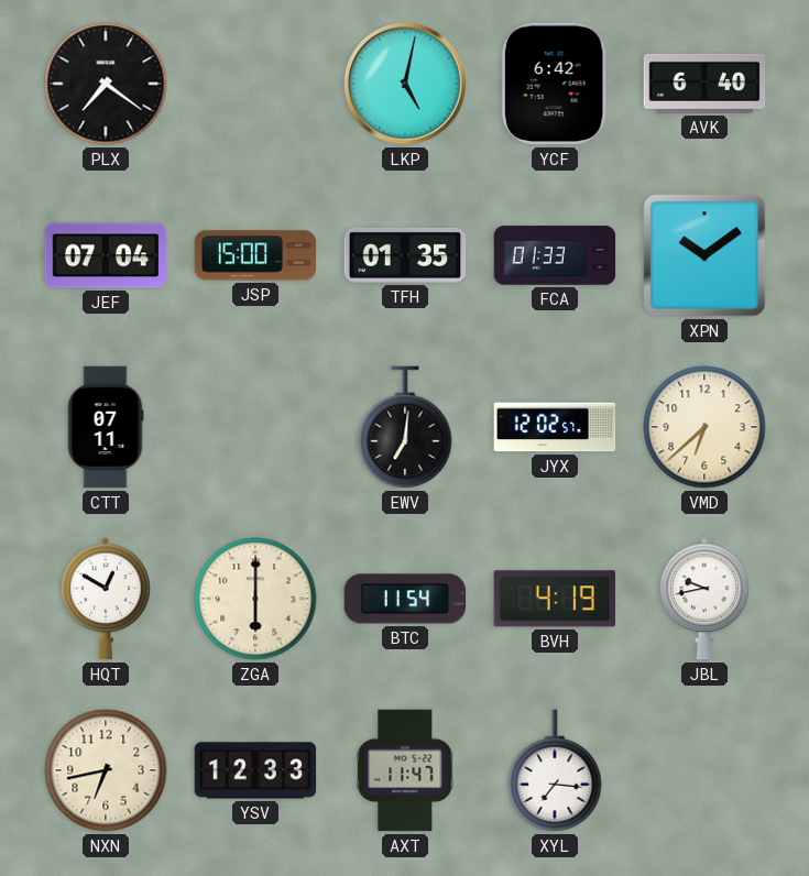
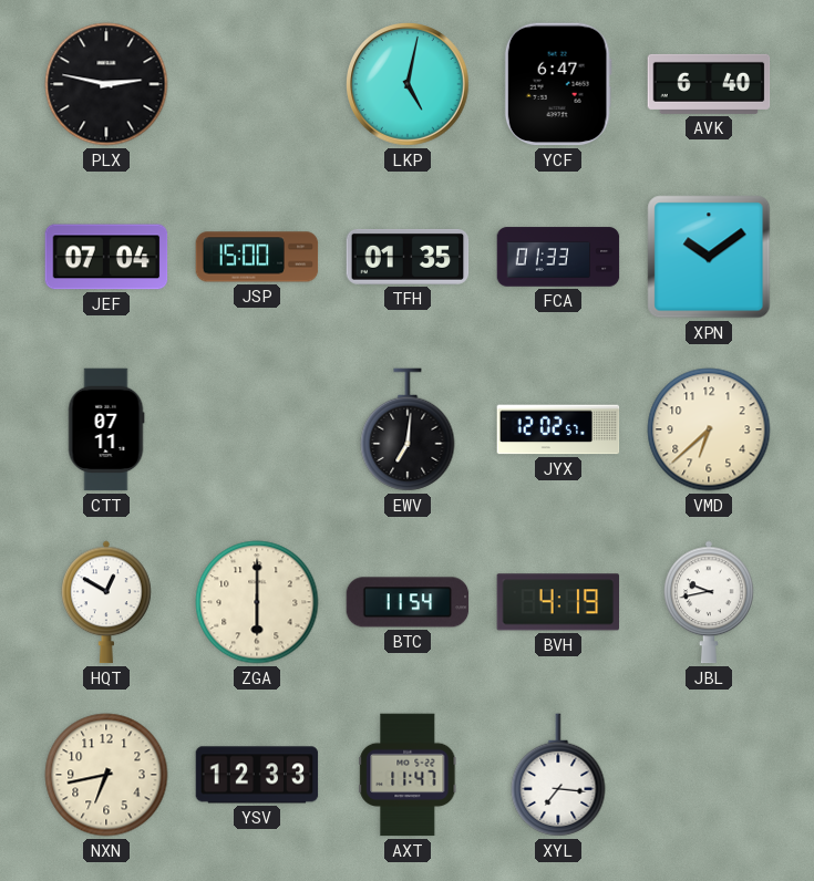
PLX: 7:21 -> 2:47 (106, 84)
YCF: 6:42 -> 6:47 (558, 84)
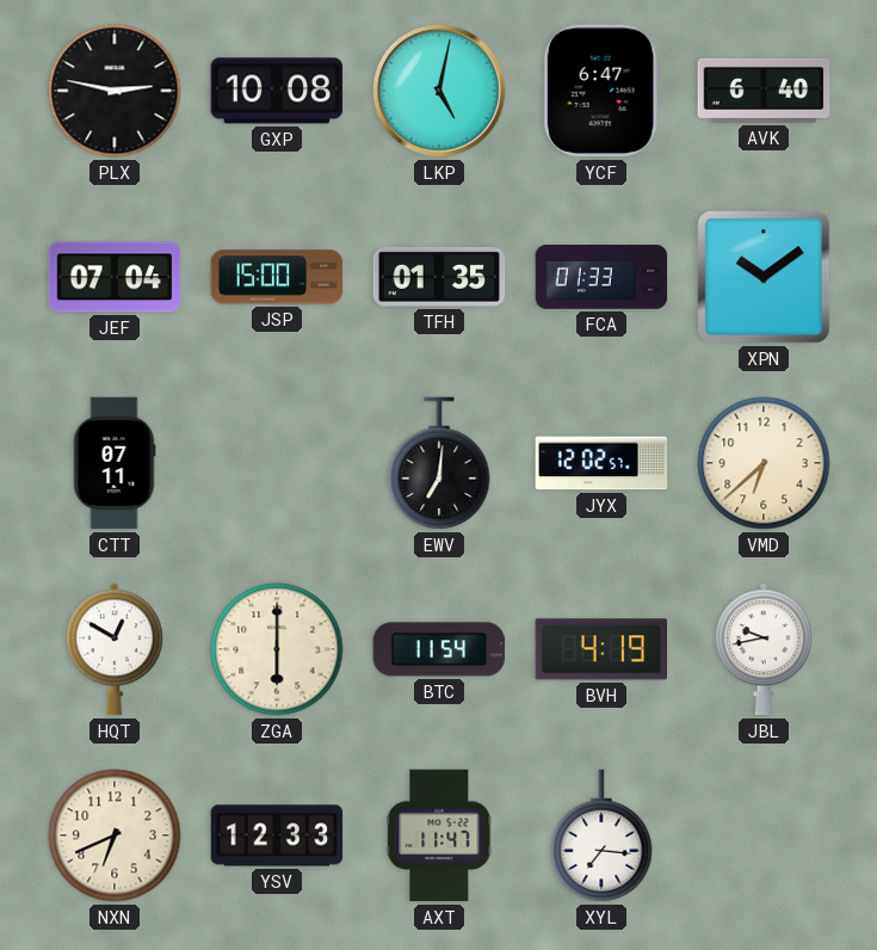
GXP: none -> 10:08 (277, 91)
NXN: 6:43 -> 6:41 (115, 835)
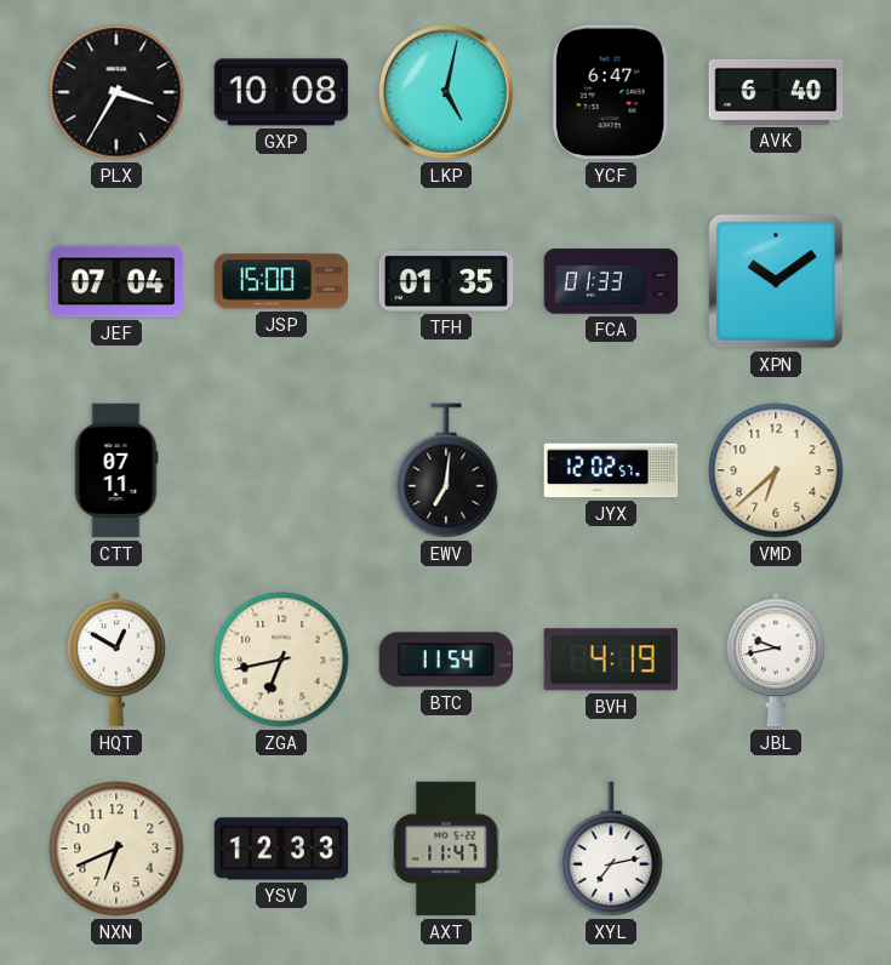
PLX: 2:47 -> 3:35 (116, 92)
ZGA: 6:00 -> 6:43 (281, 659)
XYL: 7:16 -> 7:13 (611, 849)
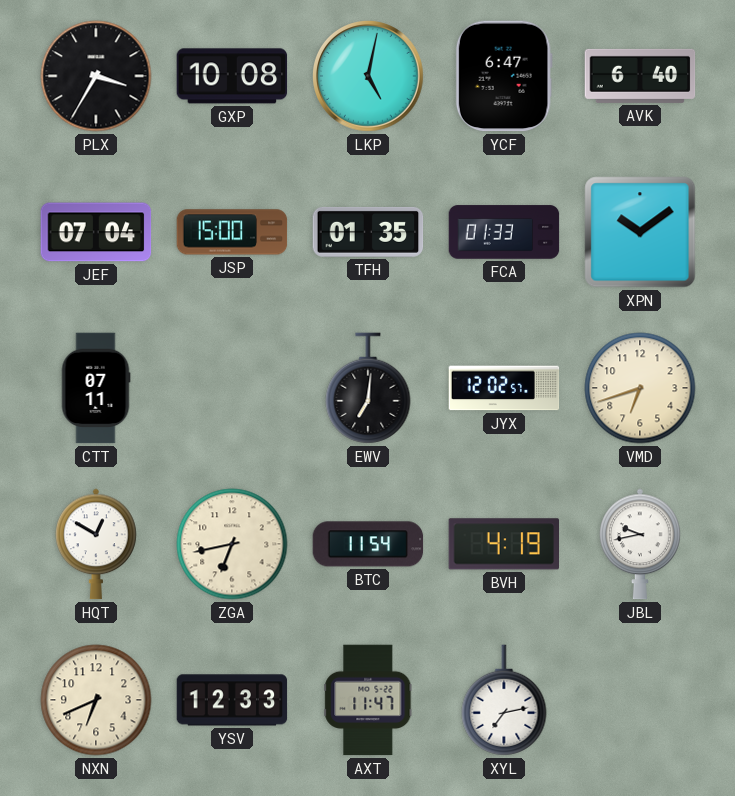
VMD: 6:38 -> 6:42 (640, 388)
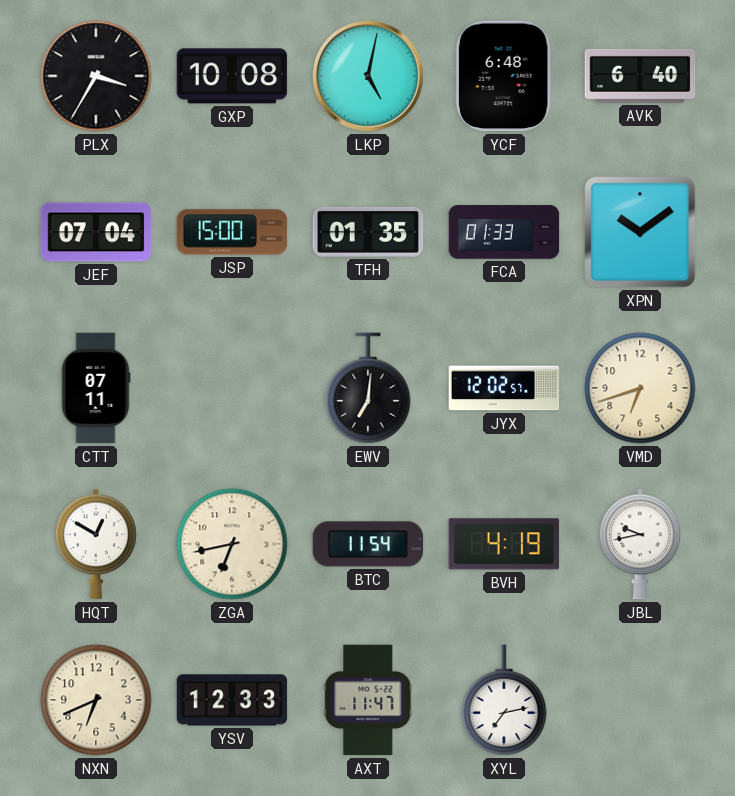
YCF: 6:47 -> 6:48 (504, 76)
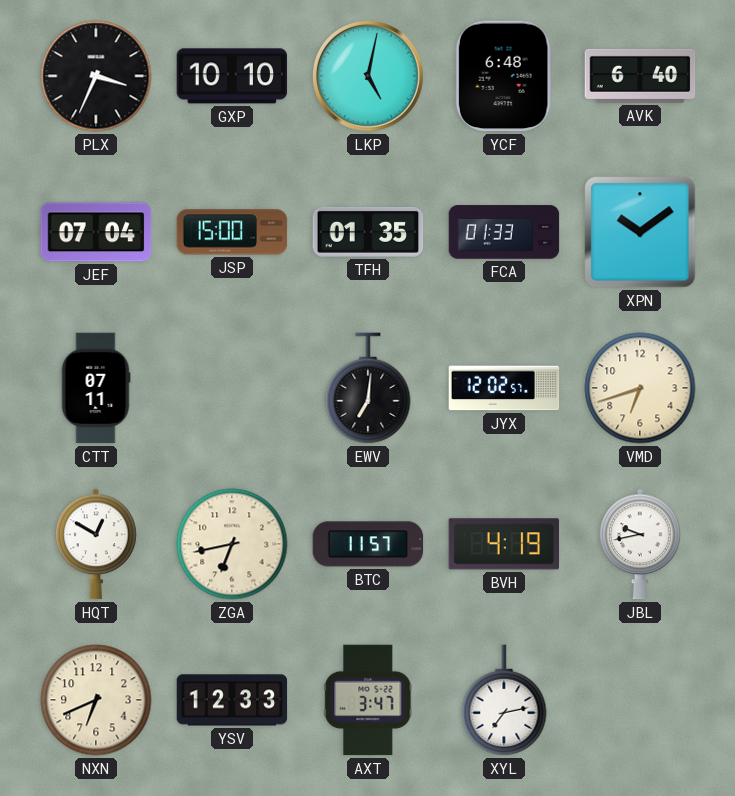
PLX: 3:35 -> 3:34 (96, 76)
GXP: 10:08 -> 10:10 (232, 76)
BTC: 11:54 -> 11:57 (368, 544)
AXT: 11:47 -> 3:47 (368, 700)
